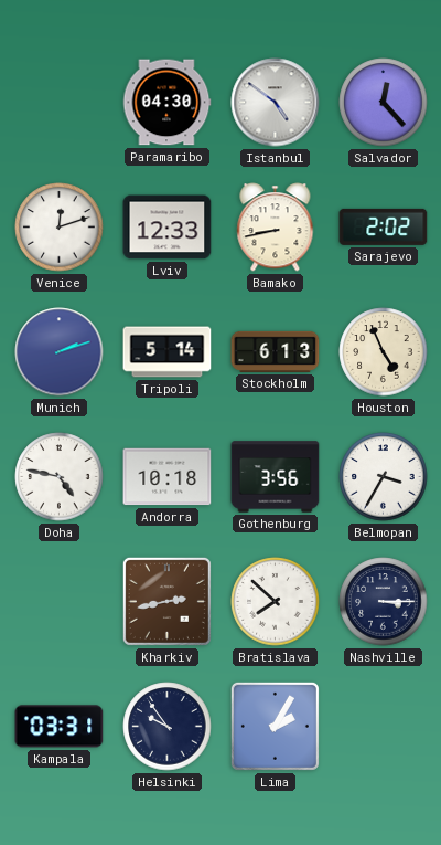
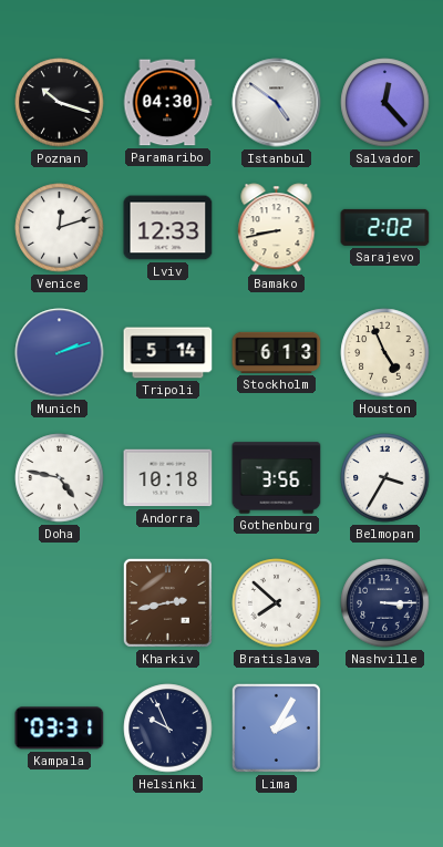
Poznan: none -> 10:18 (60, 103)
Helsinki: 9:54 -> 9:56 (168, 729)
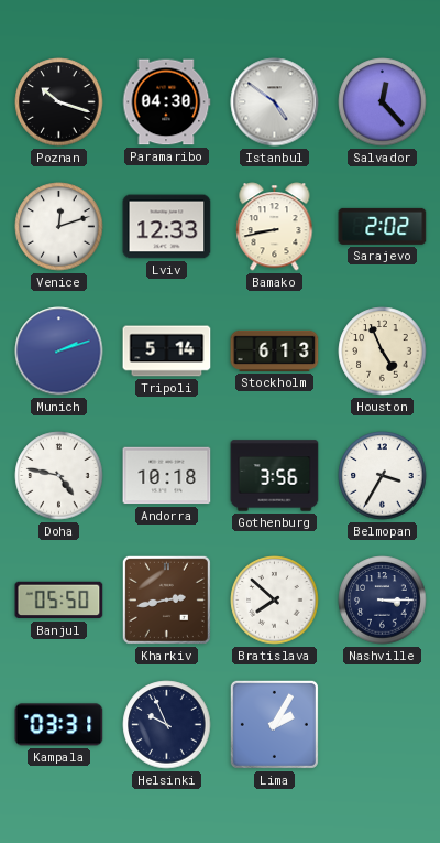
Banjul: none -> 05:50 (59, 601)
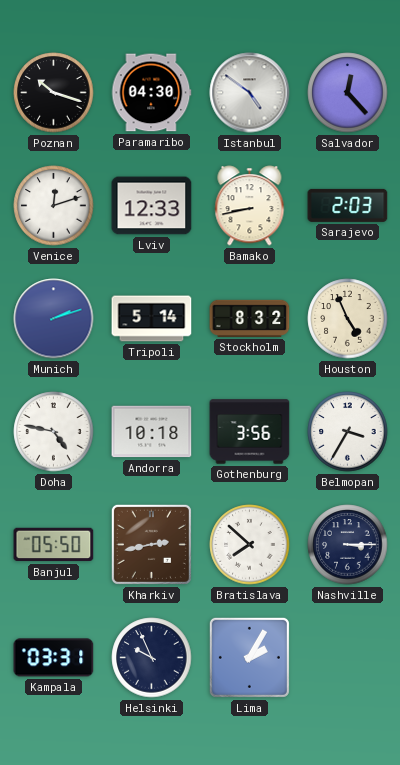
Sarajevo: 2:02 -> 2:03 (348, 205)
Stockholm: 6:13 -> 8:32 (250, 318)
